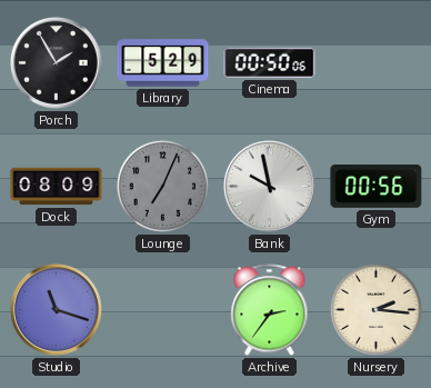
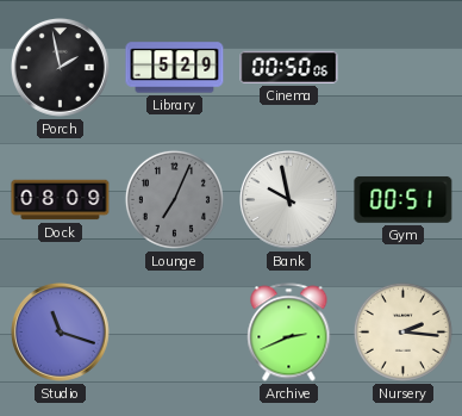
Porch: 1:55 -> 1:58 (61, 68)
Gym: 00:56 -> 00:51 (404, 199)
Archive: 2:36 -> 2:41 (289, 333)
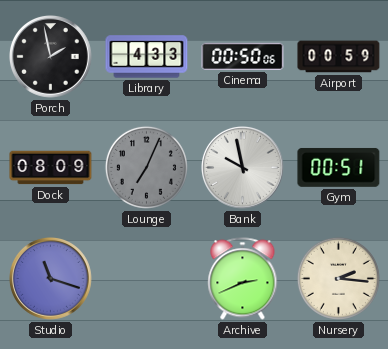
Library: 5:29 -> 4:33 (147, 57)
Airport: none -> 00:59 (339, 57)
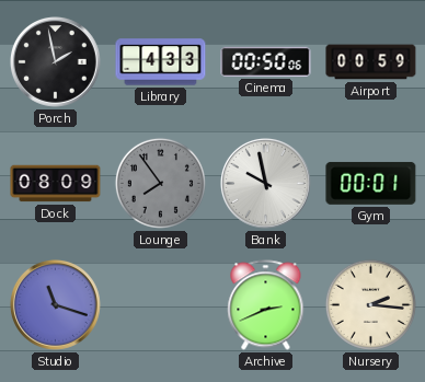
Lounge: 7:04 -> 7:54 (160, 183)
Gym: 00:51 -> 00:01 (371, 183)
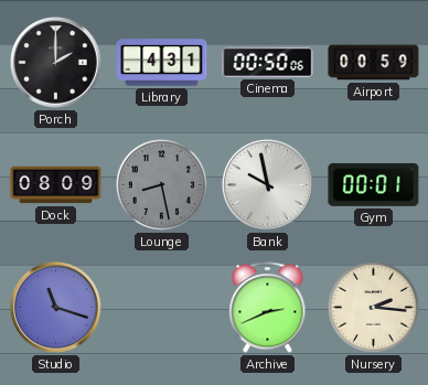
Porch: 1:58 -> 2:00 (56, 63)
Library: 4:33 -> 4:31 (162, 63)
Lounge: 7:54 -> 8:28 (161, 184)
